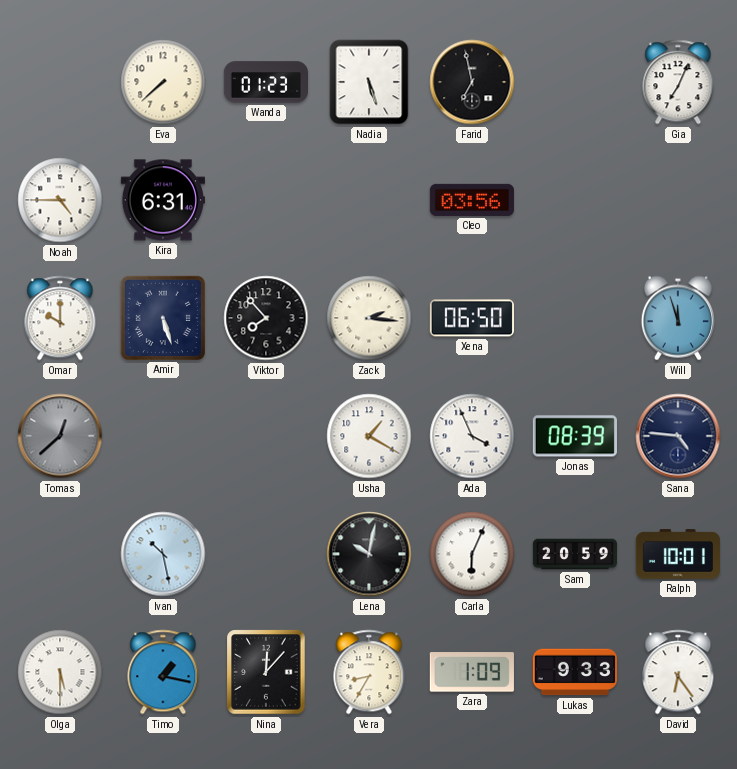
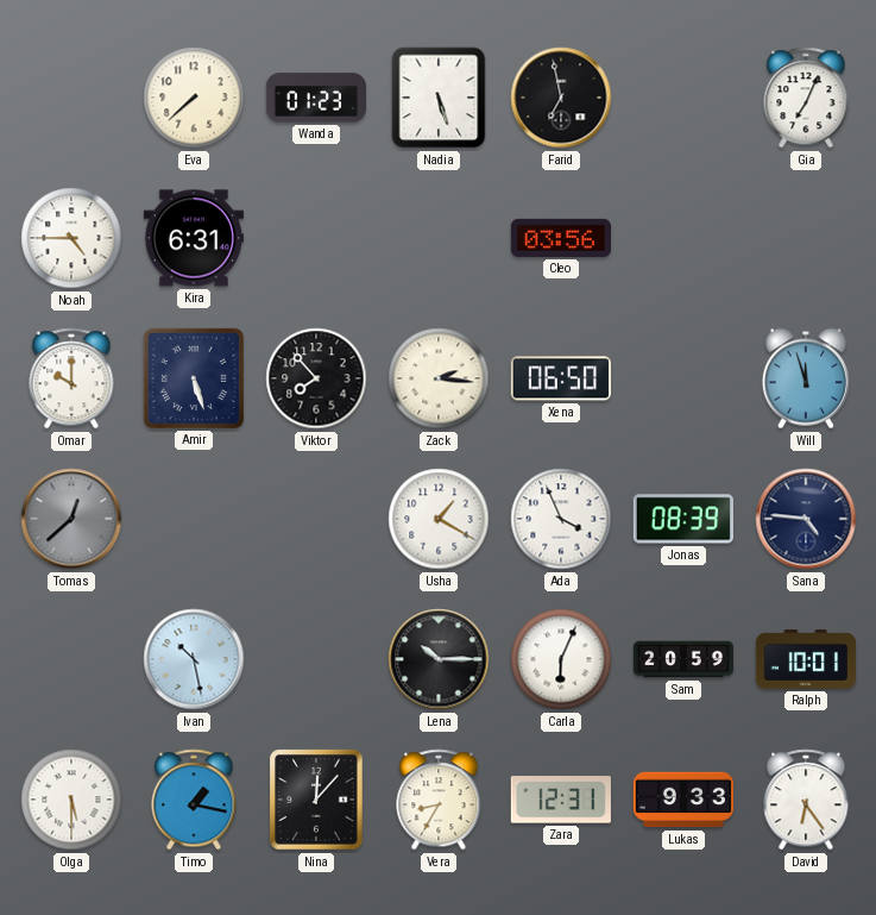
Lena: 10:02 -> 10:15 (439, 659)
Zara: 1:09 -> 12:31 (561, 800)
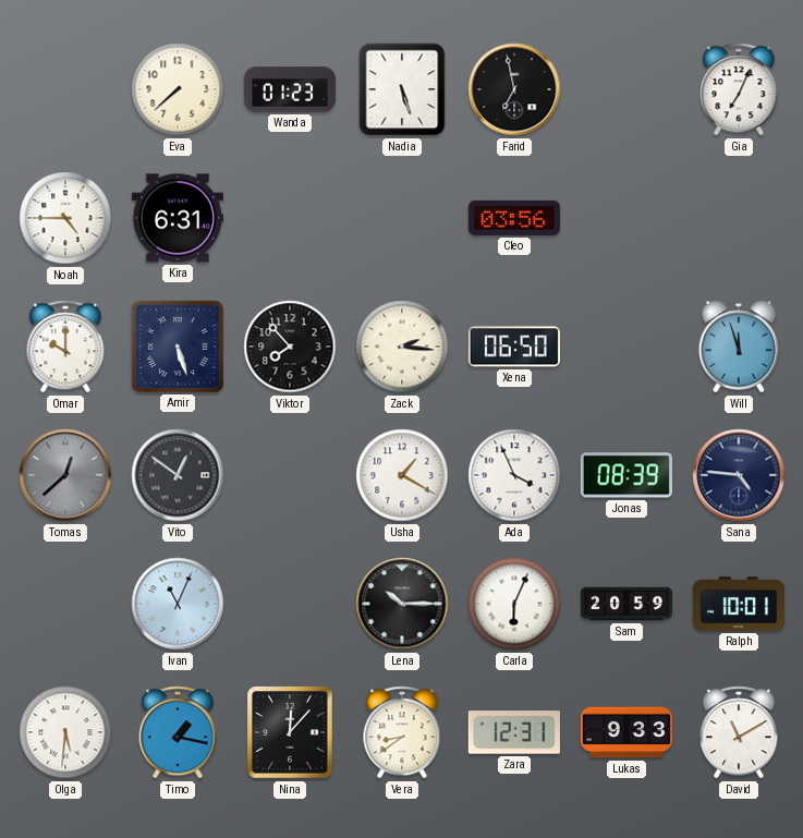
Vito: none -> 12:51 (178, 475)
Ivan: 10:28 -> 11:04 (178, 604)
Olga: 5:30 -> 5:31 (65, 732)
Vera: 8:35 -> 8:39 (402, 732)
David: 6:24 -> 11:10 (739, 732)
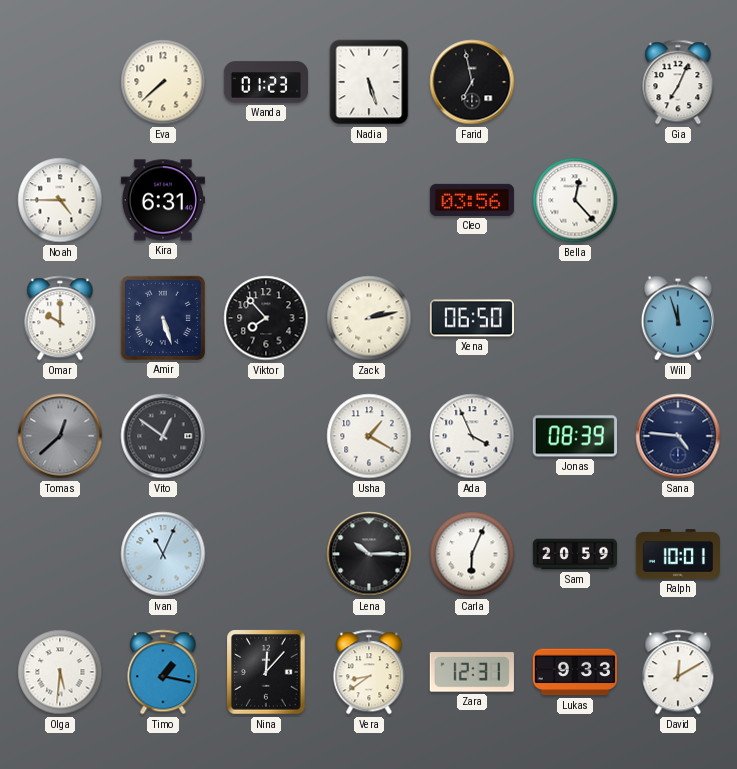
Bella: none -> 12:23 (575, 200)
Zack: 2:16 -> 2:13 (369, 318)
David: 11:10 -> 12:10 (678, 672)
